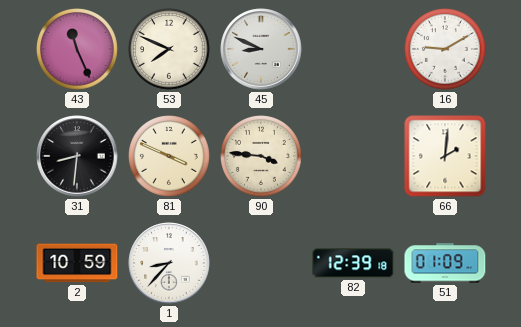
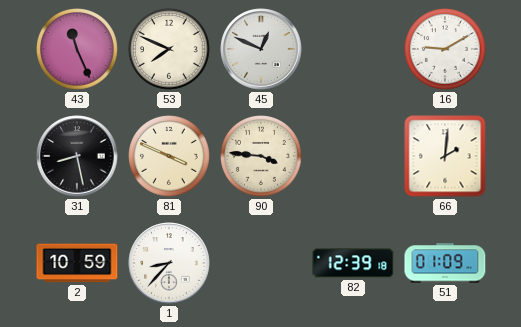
45: 8:49 -> 12:49 (261, 49)
31: 8:31 -> 8:28 (77, 156)
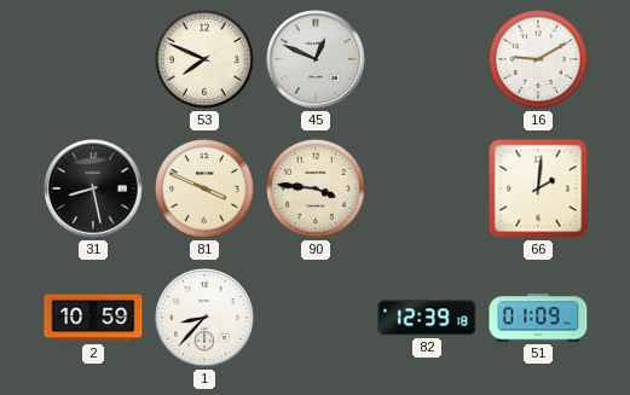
43: 11:26 -> none (78, 50)
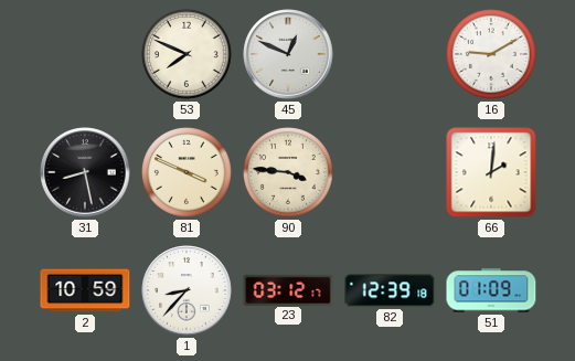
23: none -> 03:12 (288, 289)
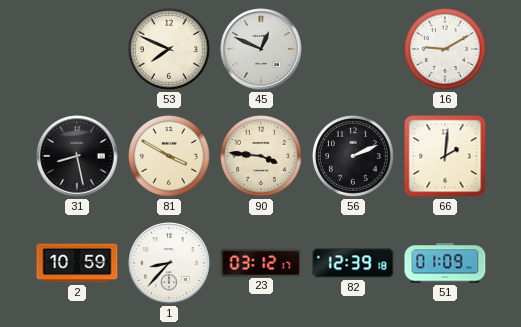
81: 3:49 -> 3:50 (170, 157)
56: none -> 2:11 (354, 157)
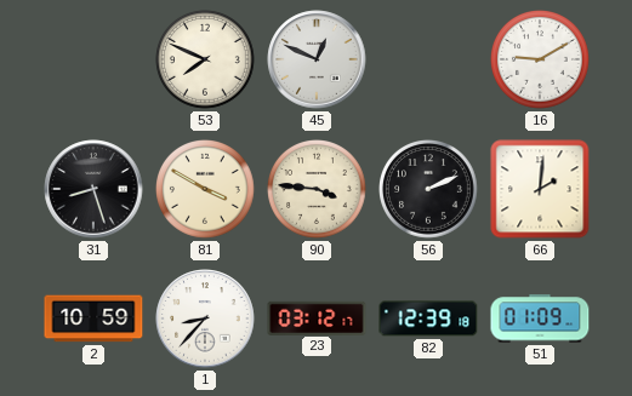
31: 8:28 -> 8:27 (93, 189)
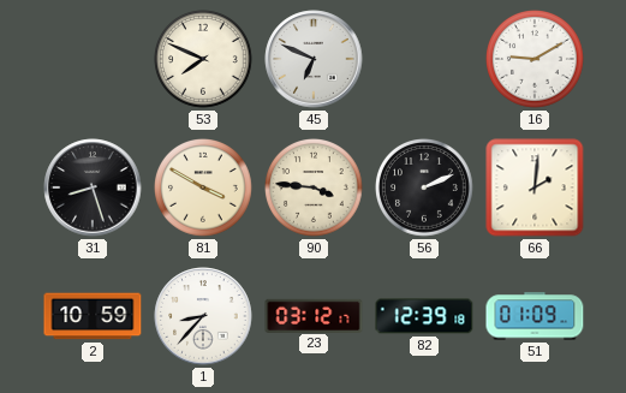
45: 12:49 -> 6:49 (314, 59)
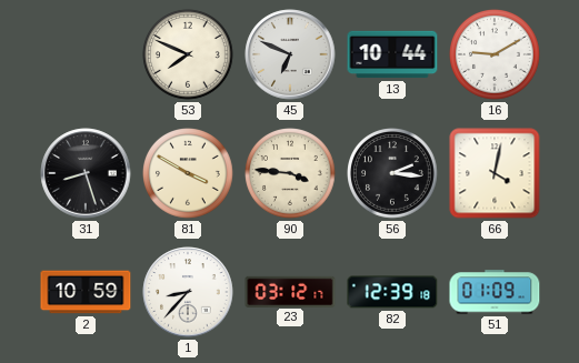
13: none -> 10:44 (392, 54)
56: 2:11 -> 2:16 (393, 174)
66: 2:01 -> 4:02 (495, 173)
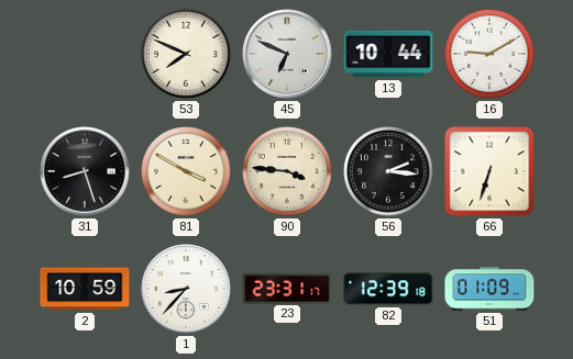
66: 4:02 -> 6:33 (489, 171)
23: 03:12 -> 23:31 (287, 288)
